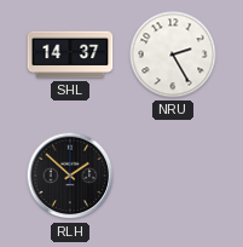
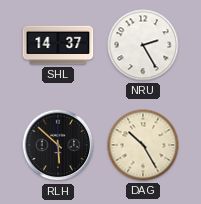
RLH: 1:52 -> 5:52 (58, 145)
DAG: none -> 10:25 (143, 145)
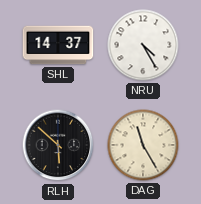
NRU: 2:25 -> 4:25 (143, 45)
DAG: 10:25 -> 11:25 (143, 145)
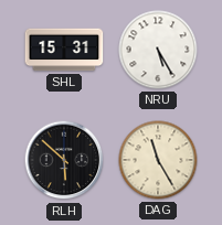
SHL: 14:37 -> 15:31 (64, 50)
NRU: 4:25 -> 5:25 (158, 50)
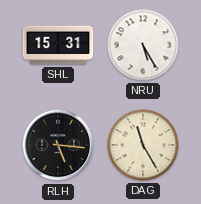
RLH: 5:52 -> 5:16 (58, 145)
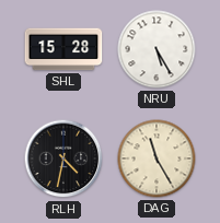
SHL: 15:31 -> 15:28 (63, 49)
RLH: 5:16 -> 4:32 (63, 159)
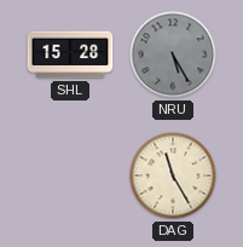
NRU dial: white -> grey (173, 54)
RLH: 4:32 -> none (63, 159)
